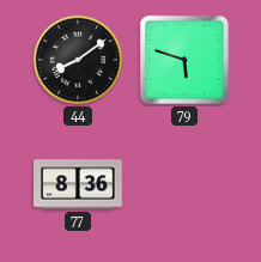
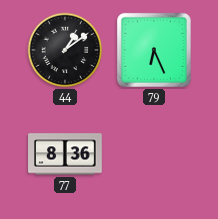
44: 8:09 -> 1:09 (65, 50)
79: 5:48 -> 6:26 (154, 50)
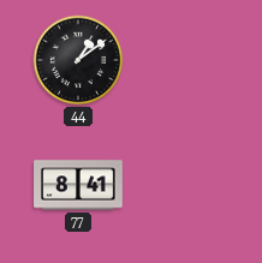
79: 6:26 -> none (154, 50)
77: 8:36 -> 8:41 (78, 185)
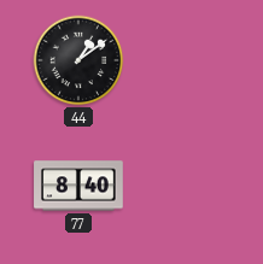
77: 8:41 -> 8:40 (78, 186)
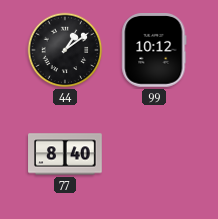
99: none -> 10:12 (154, 51)
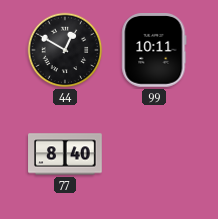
44: 1:09 -> 12:50 (65, 50)
99: 10:12 -> 10:11 (154, 51)
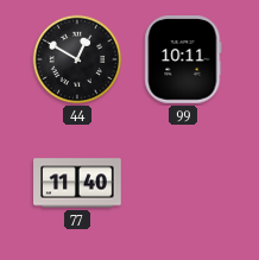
77: 8:40 -> 11:40 (77, 183)
